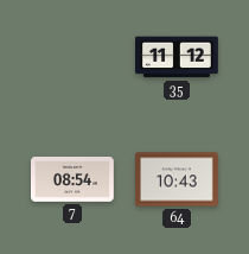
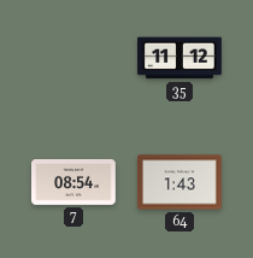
64: 10:43 -> 1:43 (180, 182)
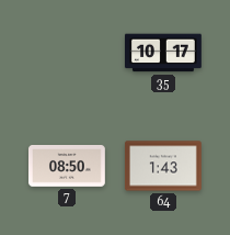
35: 11:12 -> 10:17 (163, 53)
7: 08:54 -> 08:50 (68, 167)
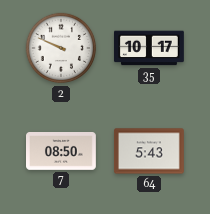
2: none -> 9:49 (61, 48)
64: 1:43 -> 5:43 (149, 151)
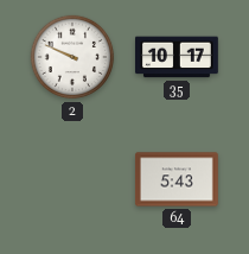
7: 08:50 -> none (62, 152)
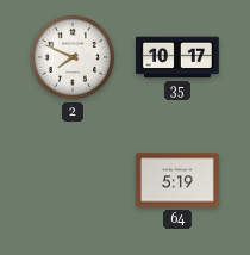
2: 9:49 -> 7:49 (73, 57)
64: 5:43 -> 5:19 (177, 180)
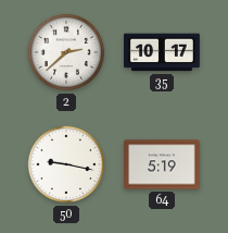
2: 7:49 -> 2:38 (66, 52)
50: none -> 9:17 (66, 164)
